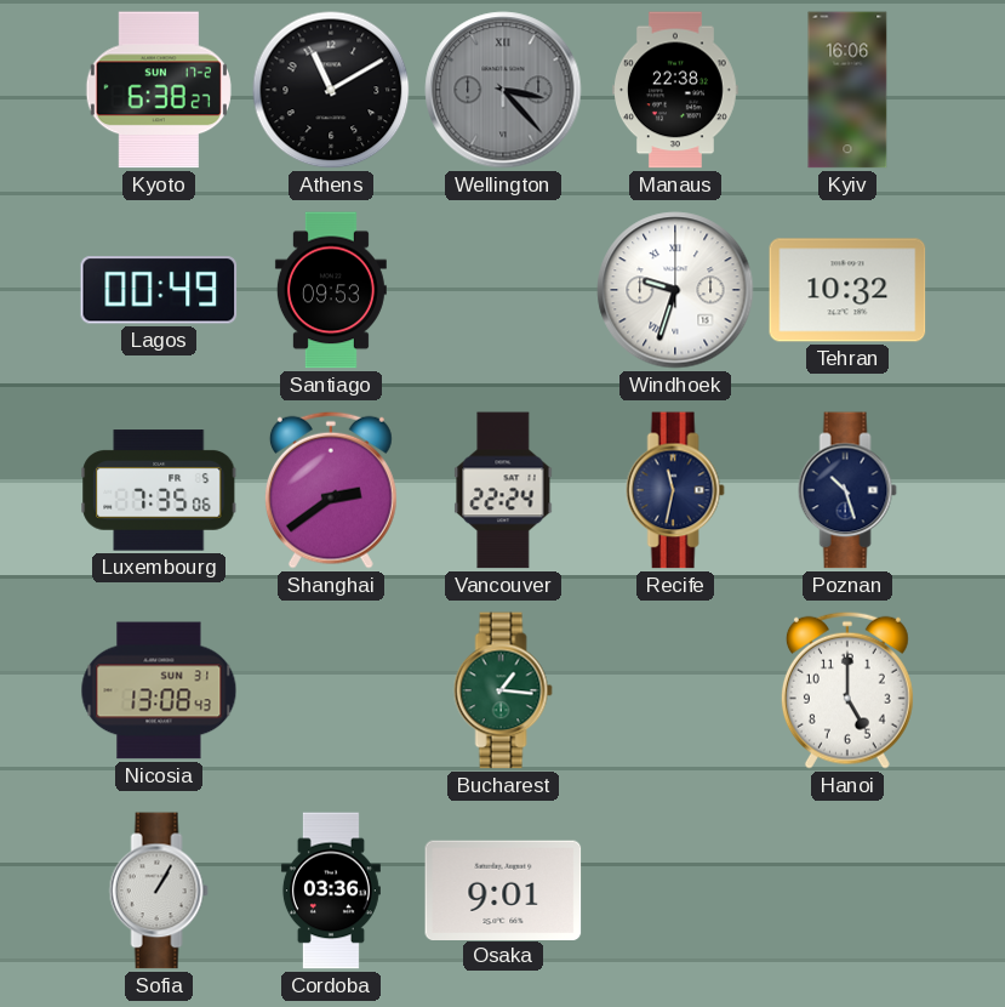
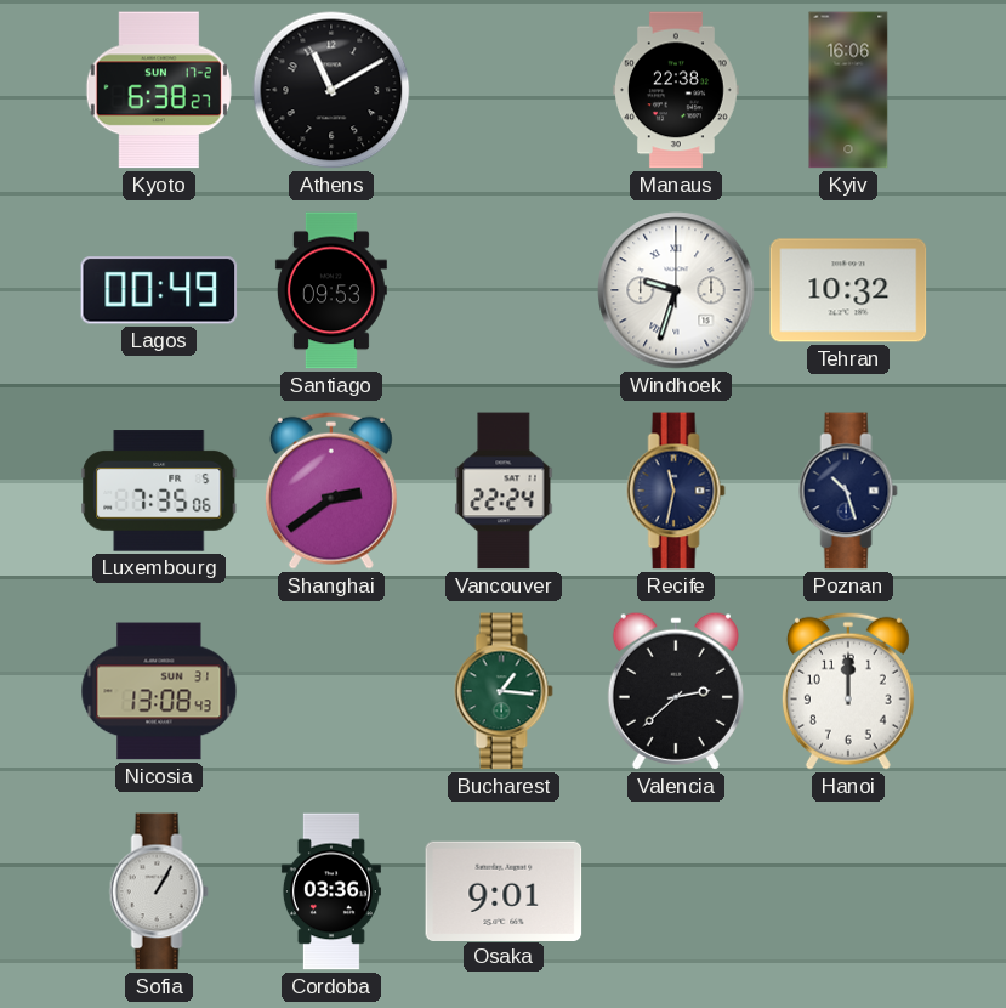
Wellington: 3:23 -> none (503, 90)
Valencia: none -> 2:38 (676, 691)
Hanoi: 5:00 -> 12:00 (848, 691)
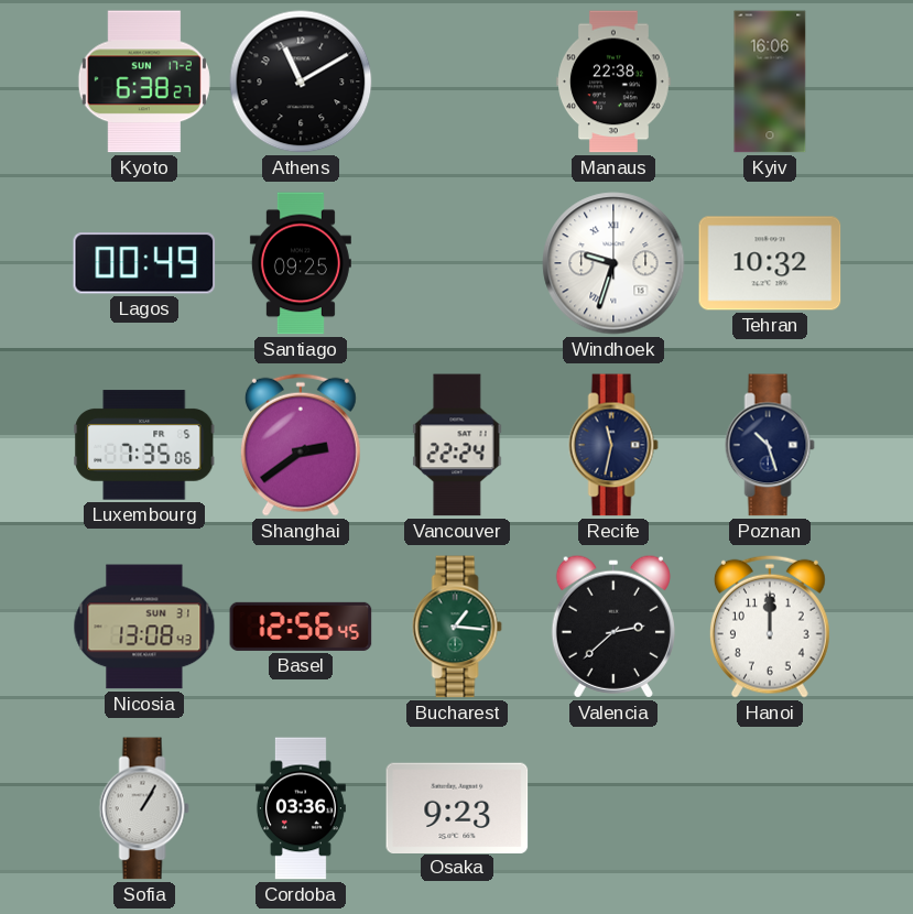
Santiago: 09:53 -> 09:25 (301, 263)
Basel: none -> 12:56 (301, 627)
Osaka: 9:01 -> 9:23 (457, 807)
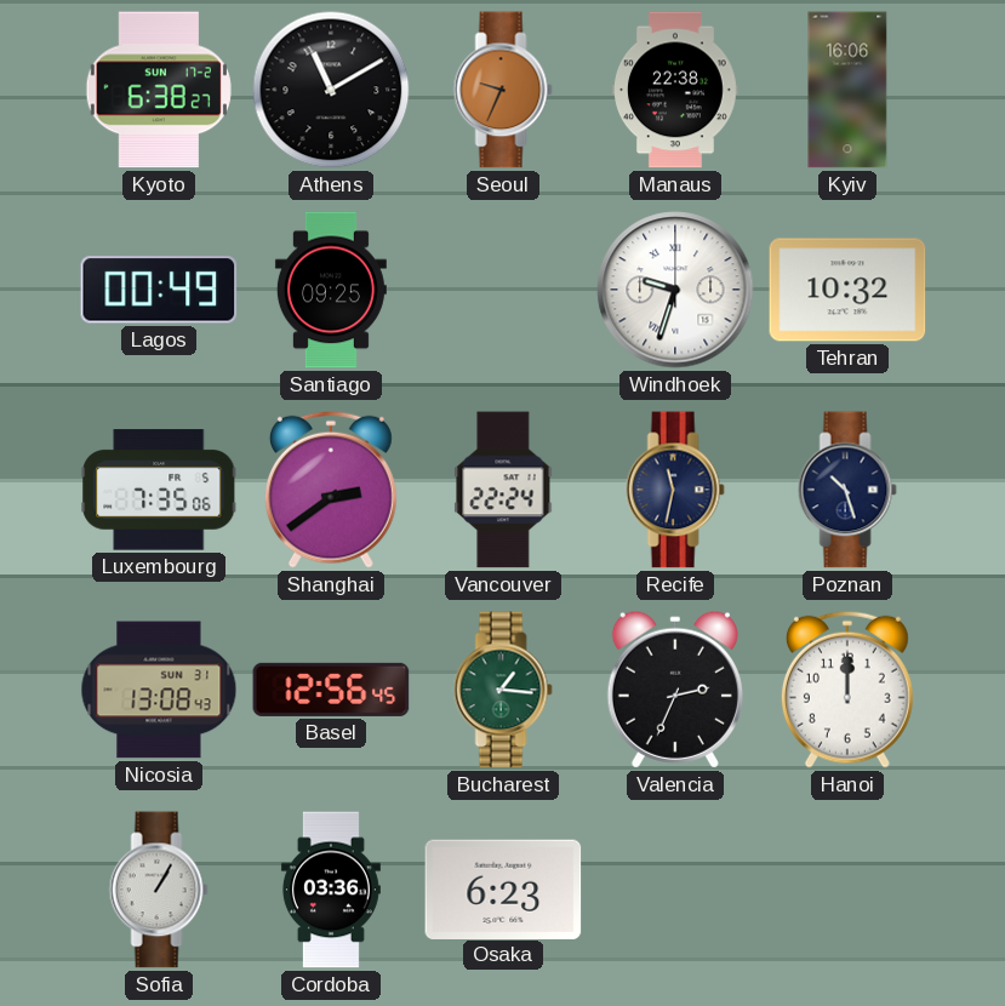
Seoul: none -> 9:34 (503, 90)
Valencia: 2:38 -> 2:34 (675, 690)
Osaka: 9:23 -> 6:23 (503, 888)
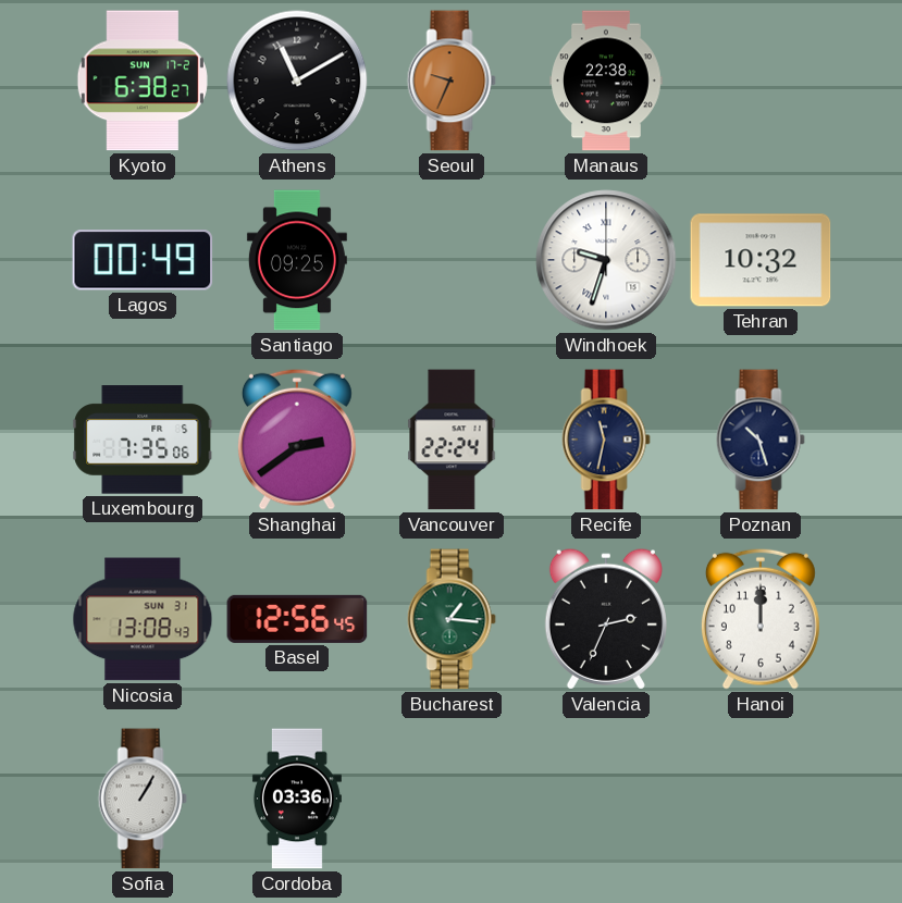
Kyiv: 16:06 -> none (847, 90)
Osaka: 6:23 -> none (503, 888)
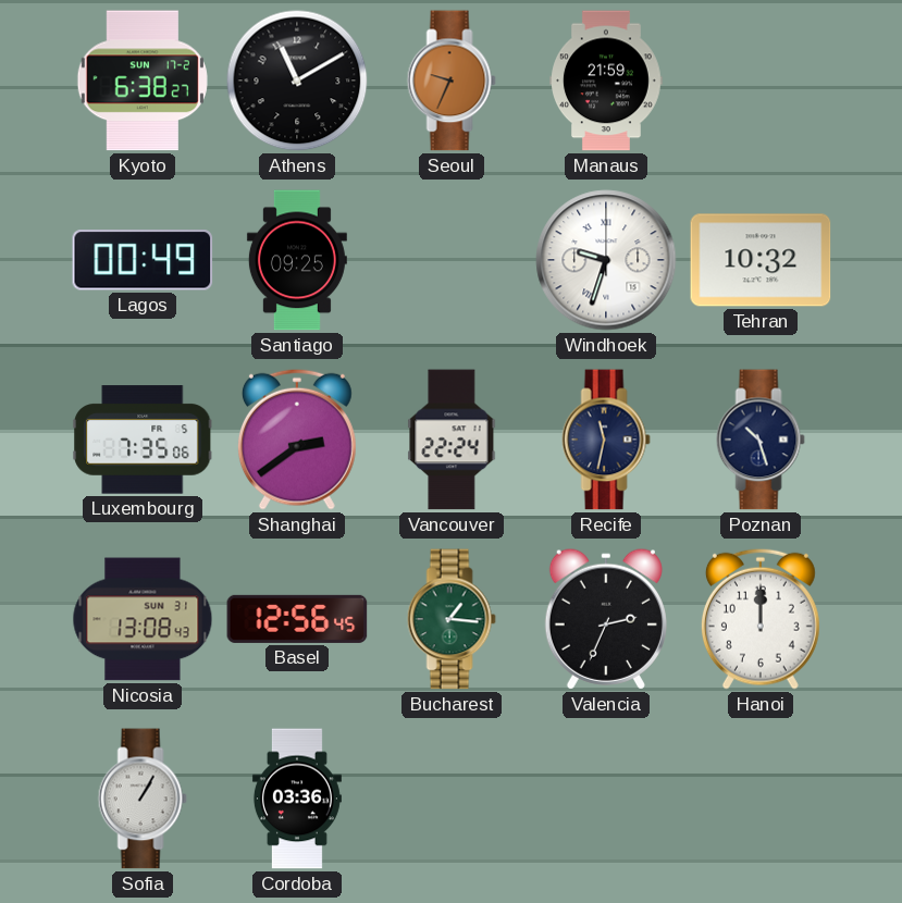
Manaus: 22:38 -> 21:59 (607, 81)
